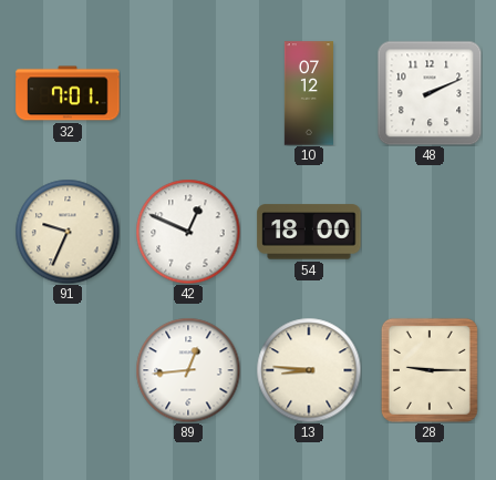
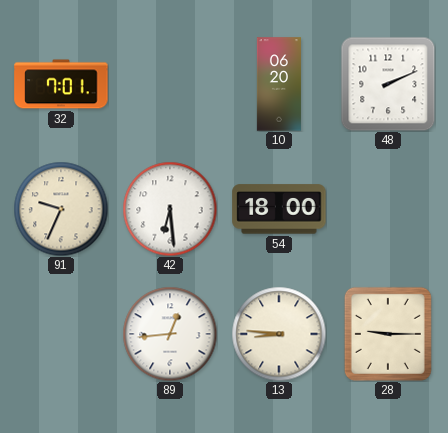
10: 07:12 -> 06:20 (279, 84)
42: 12:49 -> 6:29 (170, 209)
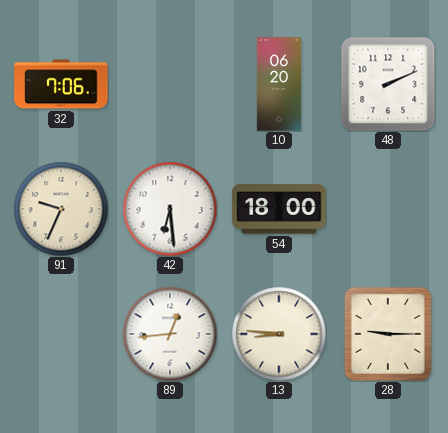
32: 7:01 -> 7:06 (61, 84)
